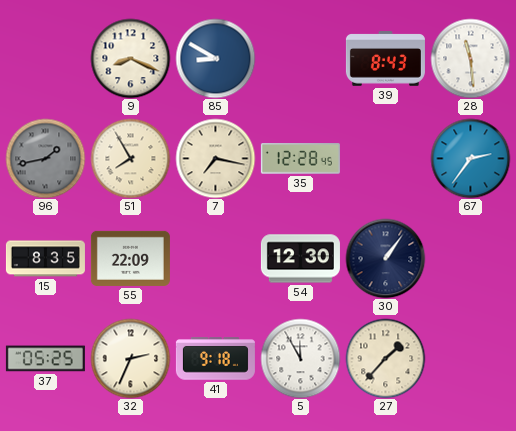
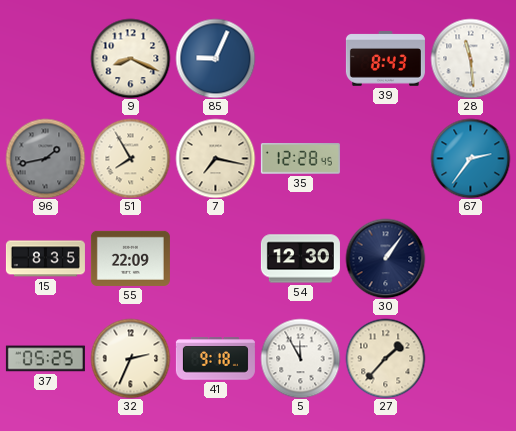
85: 8:50 -> 9:04 (215, 58)
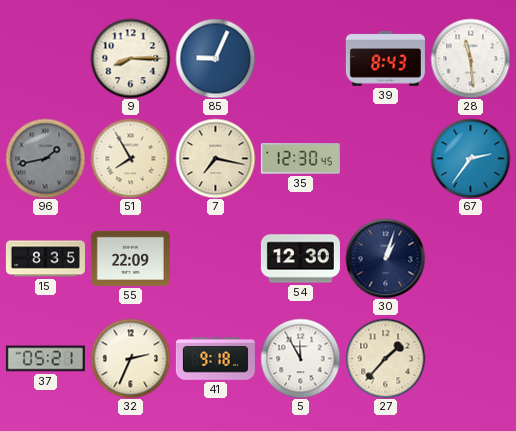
9: 8:19 -> 8:15 (130, 58)
35: 12:28 -> 12:30 (300, 159)
30: 1:06 -> 1:03 (385, 258)
37: 05:25 -> 05:21 (45, 359)
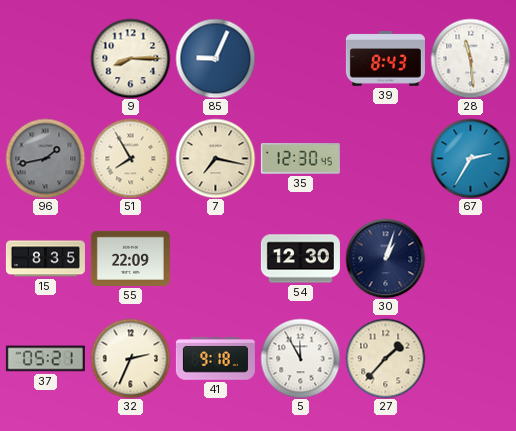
67: 2:36 -> 2:35 (470, 158)
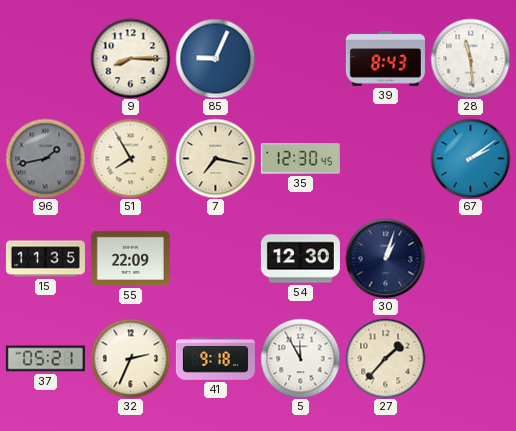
67: 2:35 -> 2:09 (470, 158)
15: 8:35 -> 11:35 (45, 259)
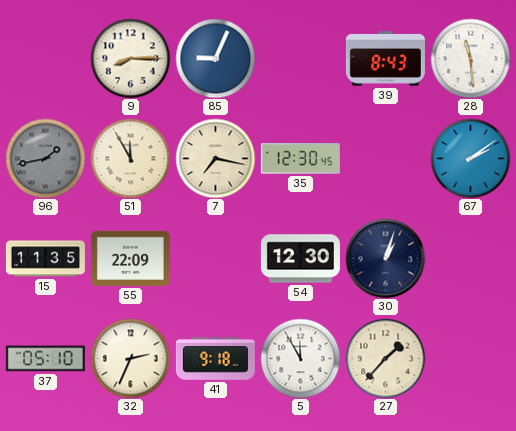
51: 7:55 -> 11:55 (130, 158)
37: 05:21 -> 05:10 (45, 359)
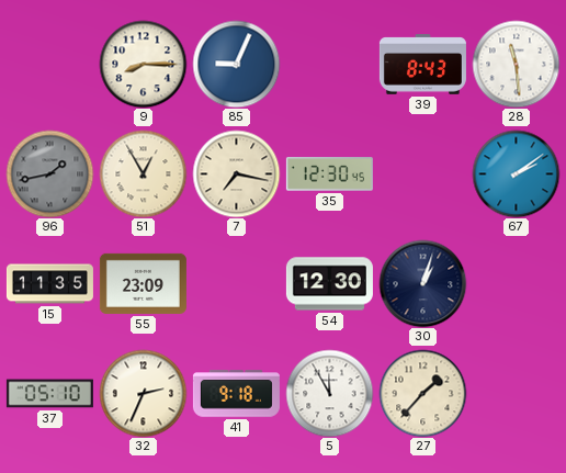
51: 11:55 -> 12:55 (143, 173)
55: 22:09 -> 23:09 (143, 283)
